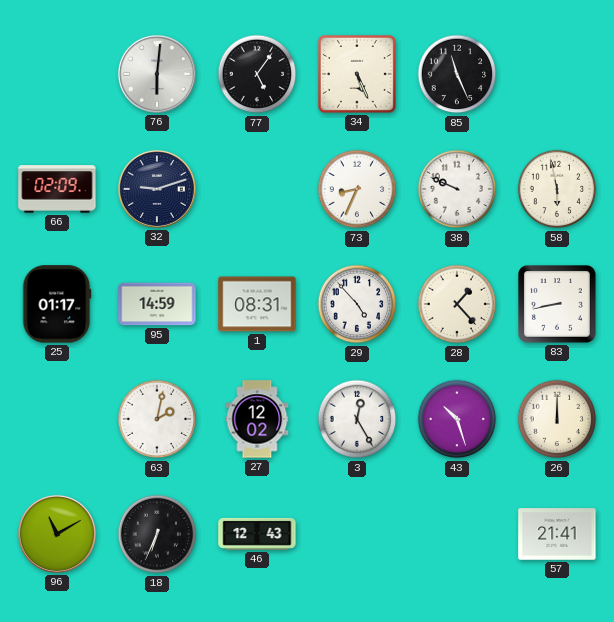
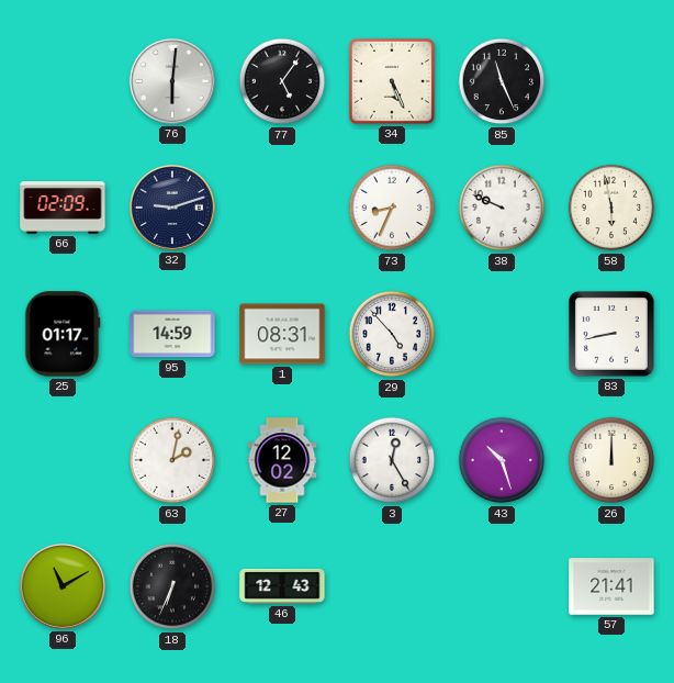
28: 1:23 -> none (457, 304)
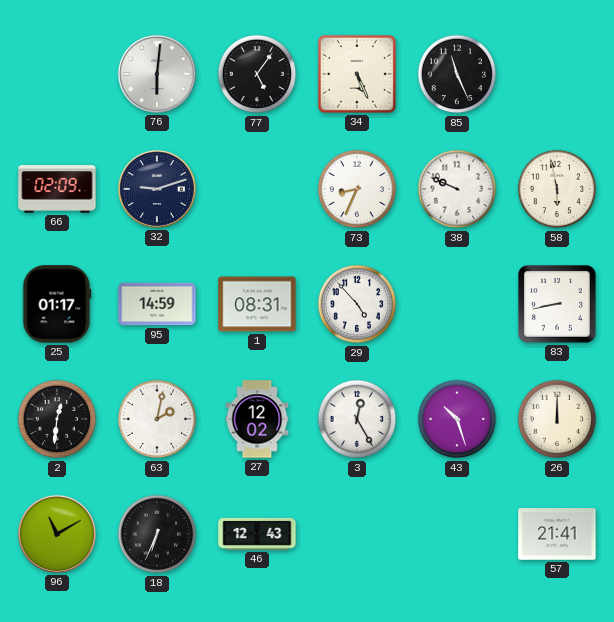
2: none -> 12:31 (57, 419)
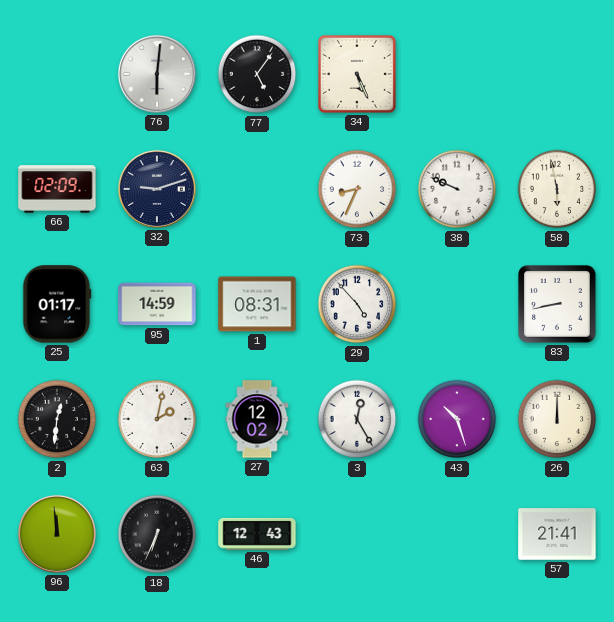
85: 11:26 -> none (457, 74)
96: 11:10 -> 11:59 (57, 534)
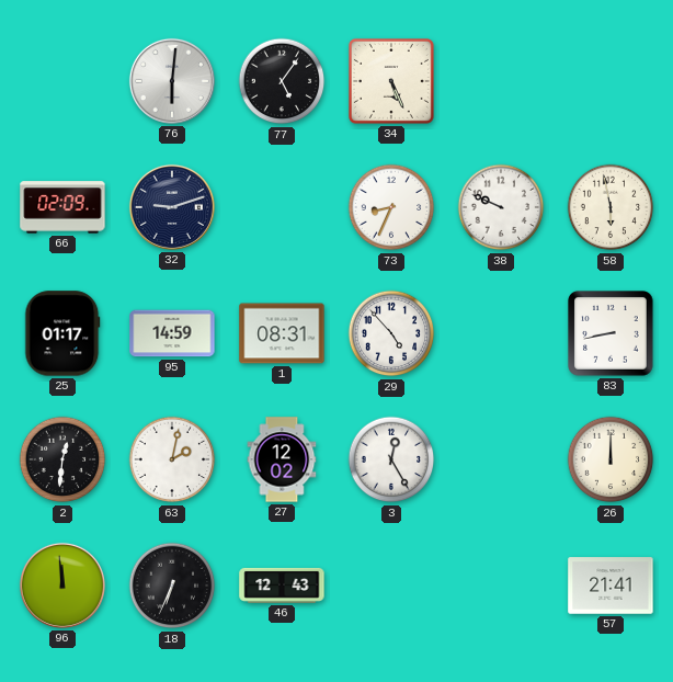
43: 10:27 -> none (457, 419)
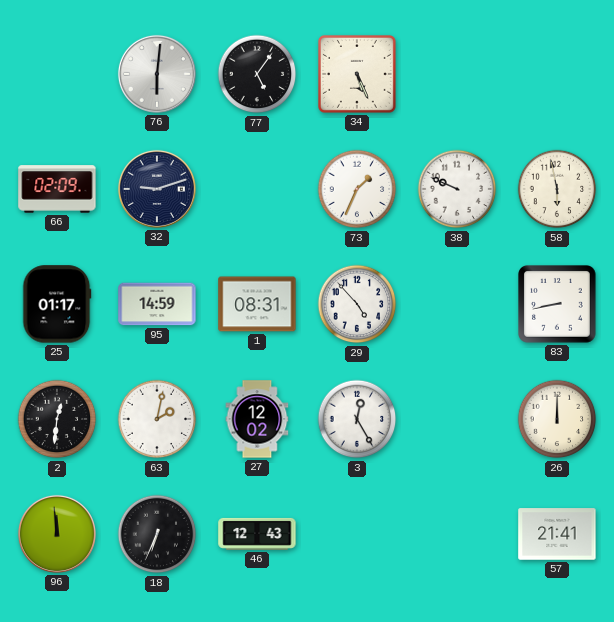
73: 8:34 -> 1:34 (357, 189)
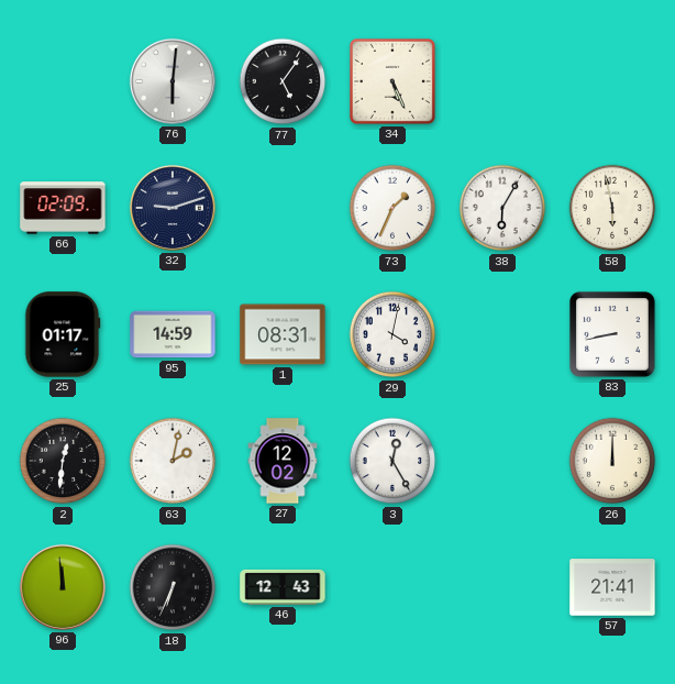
38: 9:49 -> 6:05 (502, 208)
29: 4:53 -> 4:02 (392, 334)
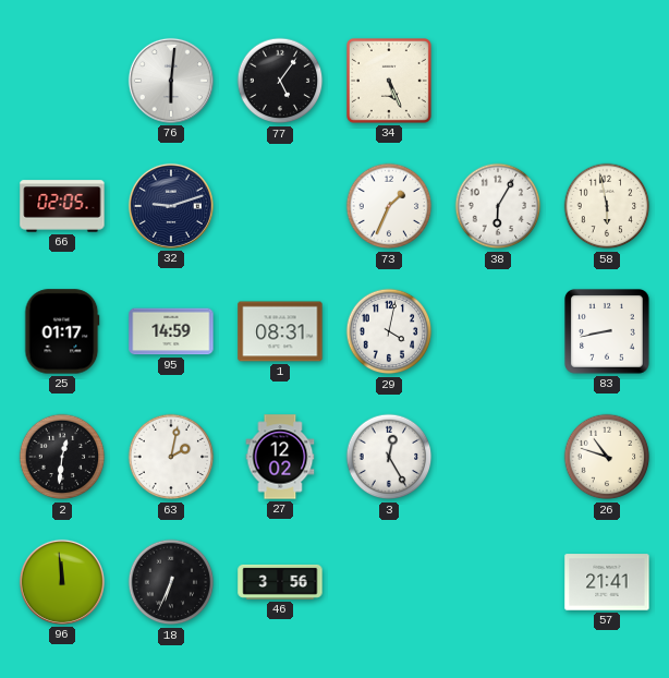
66: 02:09 -> 02:05 (62, 206)
26: 12:00 -> 10:48 (607, 457)
46: 12:43 -> 3:56 (280, 582)
